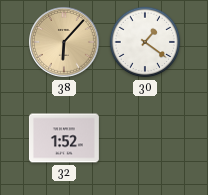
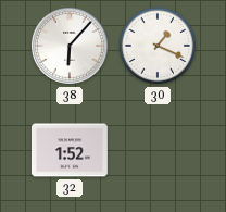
38 dial: champagne -> white (71, 47)
30: 1:21 -> 1:19 (158, 46)
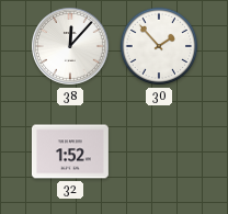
38: 6:07 -> 12:07 (71, 47)
30: 1:19 -> 1:53 (159, 46)
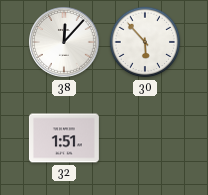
30: 1:53 -> 5:53 (145, 42)
32: 1:52 -> 1:51 (64, 138)
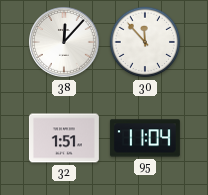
30: 5:53 -> 11:53 (145, 42)
95: none -> 11:04 (145, 138)
